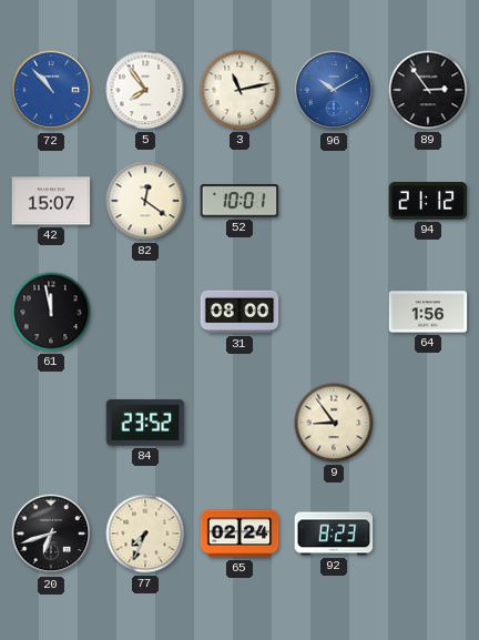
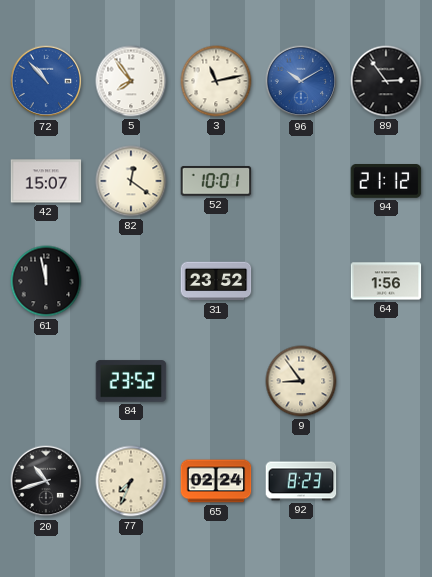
31: 08:00 -> 23:52 (216, 281)
20: 6:42 -> 10:42 (46, 481)
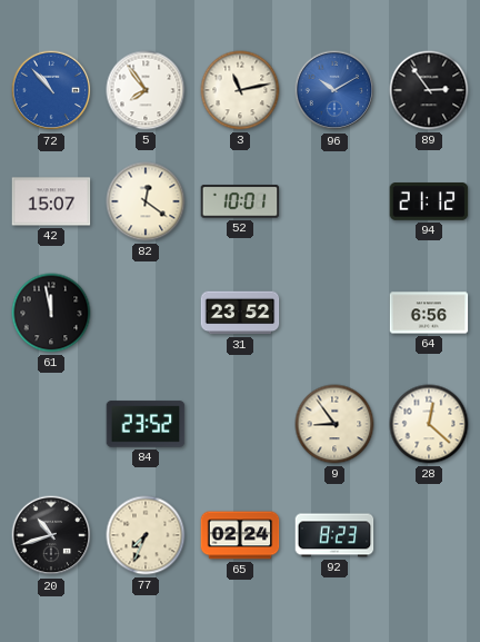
64: 1:56 -> 6:56 (429, 313)
28: none -> 12:22 (429, 424)
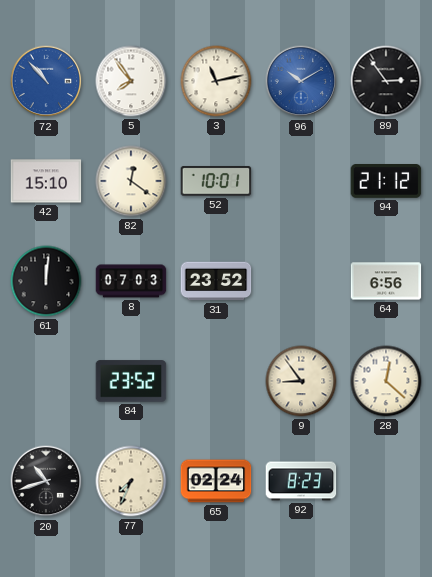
42: 15:07 -> 15:10 (46, 181)
61: 11:58 -> 12:01 (46, 281)
8: none -> 07:03 (131, 281)
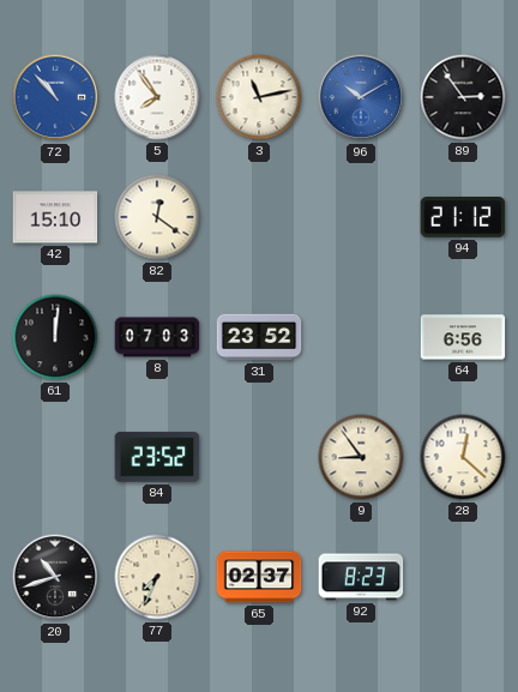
52: 10:01 -> none (216, 181)
65: 02:24 -> 02:37 (259, 577)
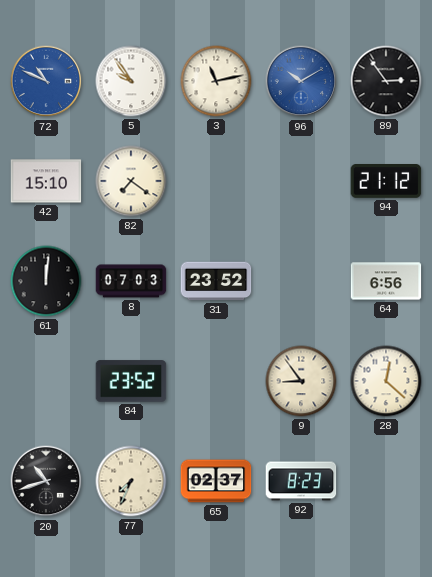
72: 10:53 -> 10:49 (46, 81)
5: 7:54 -> 9:54 (131, 81)
82: 12:21 -> 7:21 (131, 181)
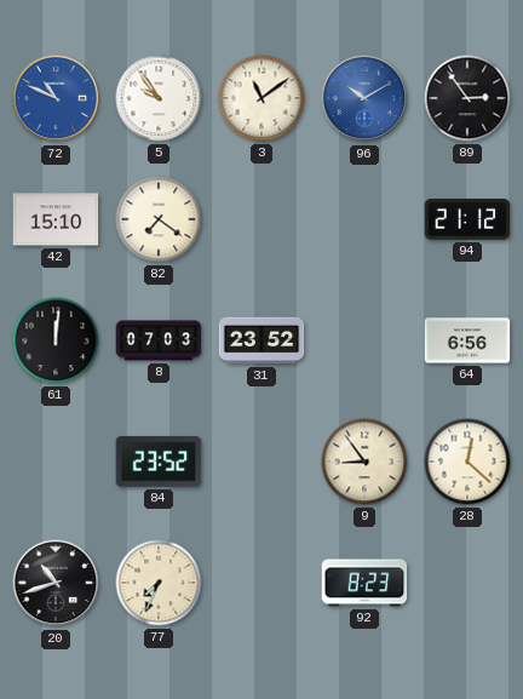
3: 11:13 -> 11:09 (261, 98)
65: 02:37 -> none (216, 481)
